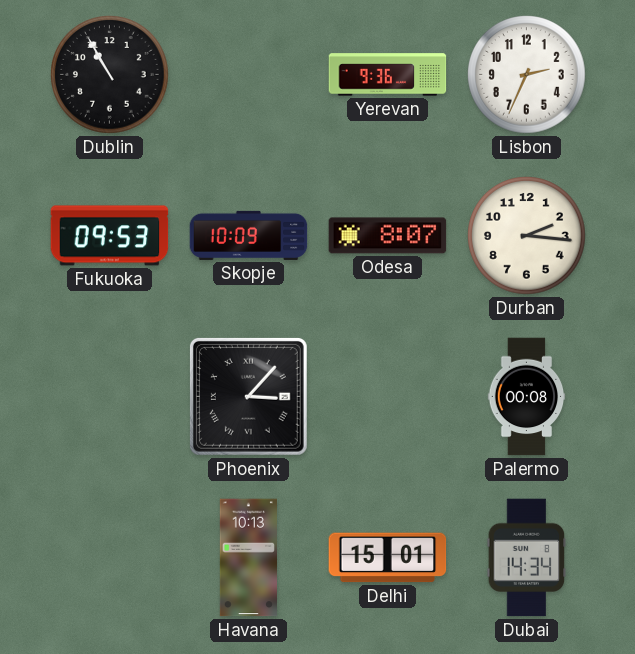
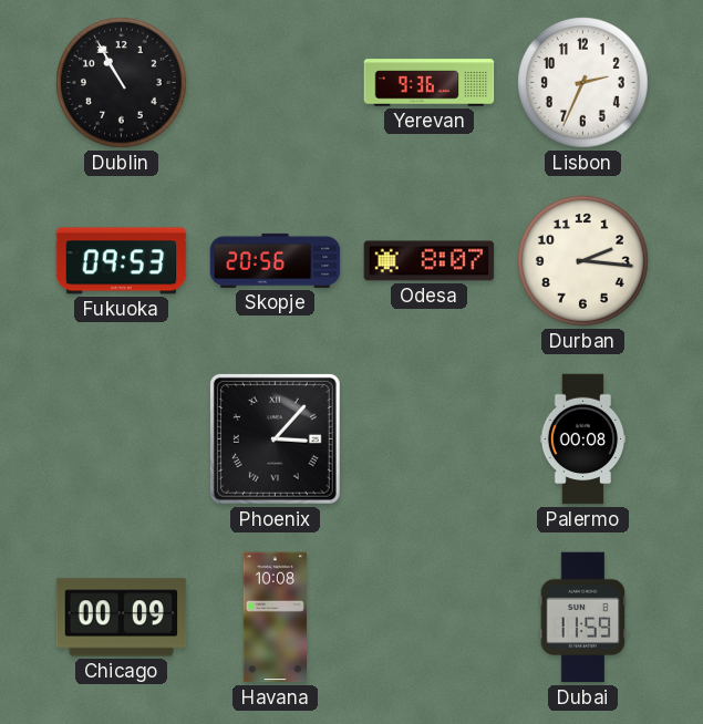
Skopje: 10:09 -> 20:56 (276, 260)
Chicago: none -> 00:09 (122, 618)
Havana: 10:13 -> 10:08 (275, 618)
Delhi: 15:01 -> none (388, 558)
Dubai: 14:34 -> 11:59 (583, 618)
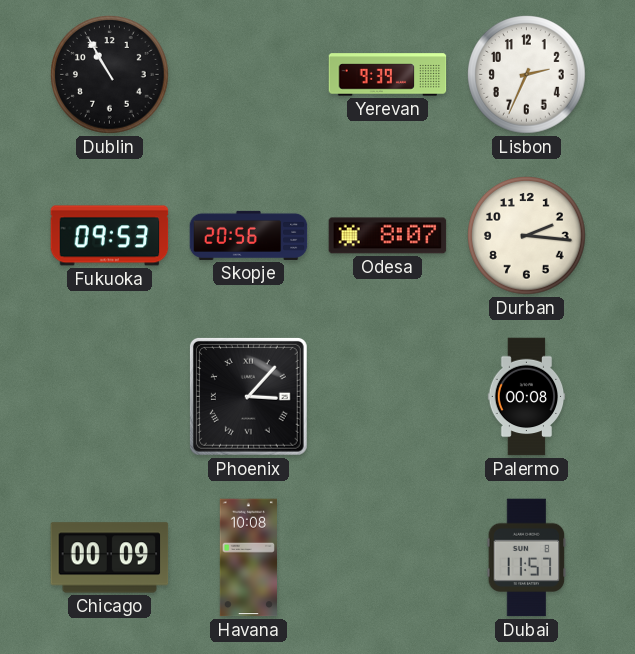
Yerevan: 9:36 -> 9:39 (388, 75)
Dubai: 11:59 -> 11:57 (527, 558)
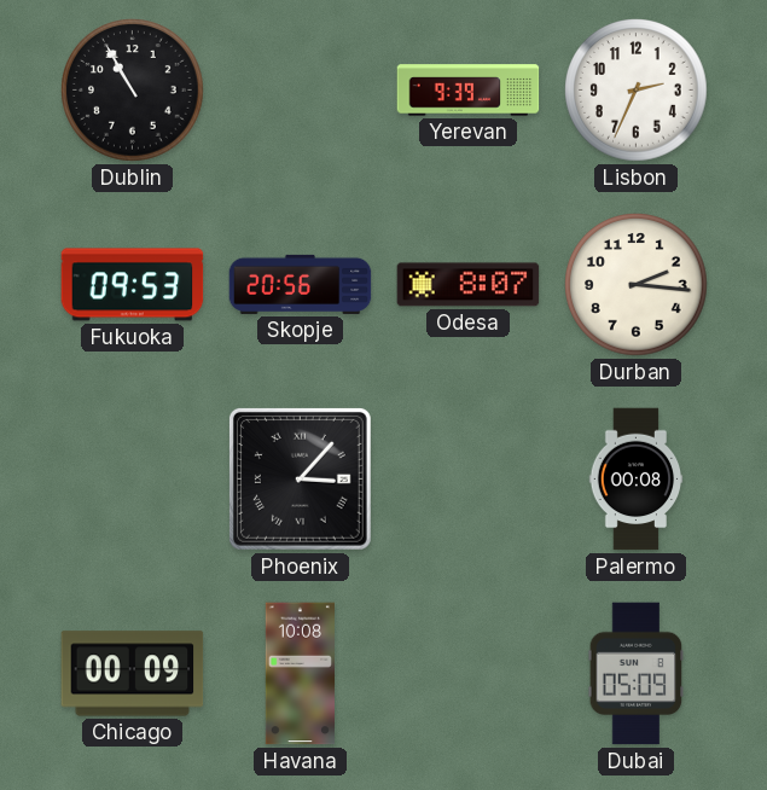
Dubai: 11:57 -> 05:09 (637, 674)
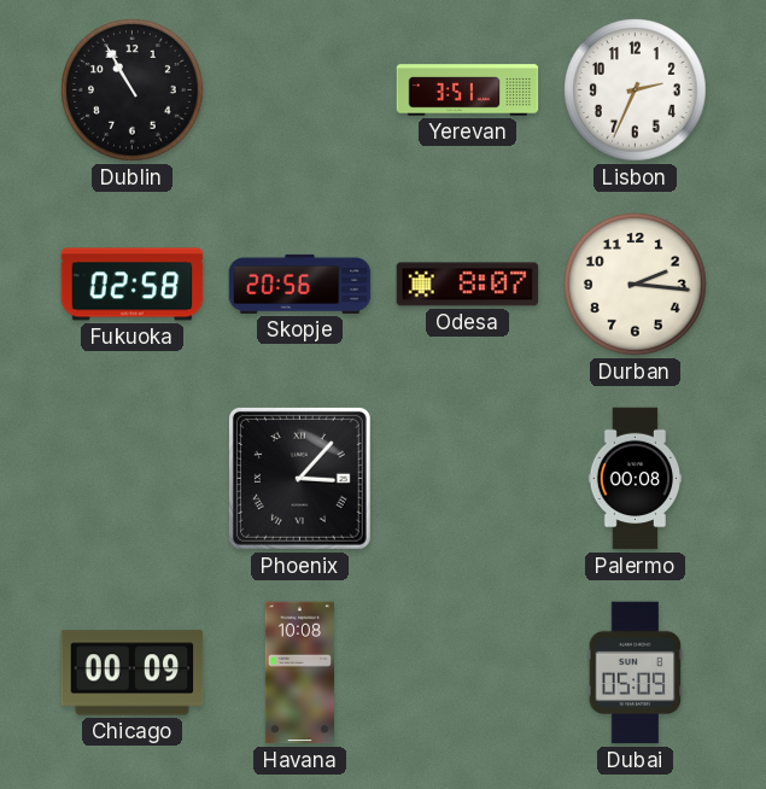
Yerevan: 9:39 -> 3:51 (468, 90)
Fukuoka: 09:53 -> 02:58 (133, 285)
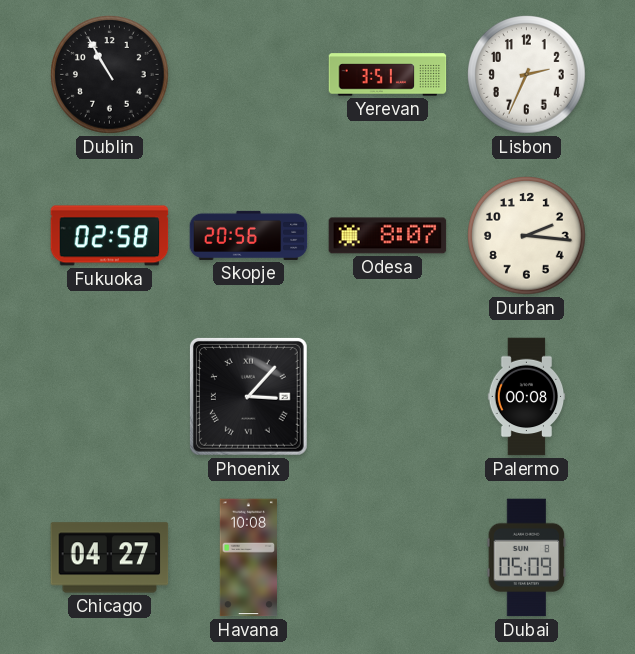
Chicago: 00:09 -> 04:27 (110, 558)
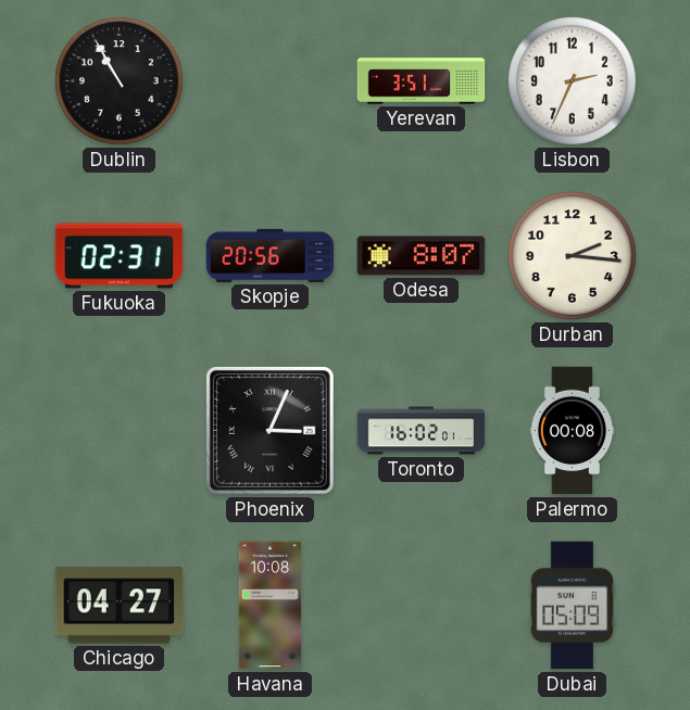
Fukuoka: 02:58 -> 02:31 (120, 256)
Phoenix: 3:07 -> 3:04 (269, 430)
Toronto: none -> 16:02 (422, 431)
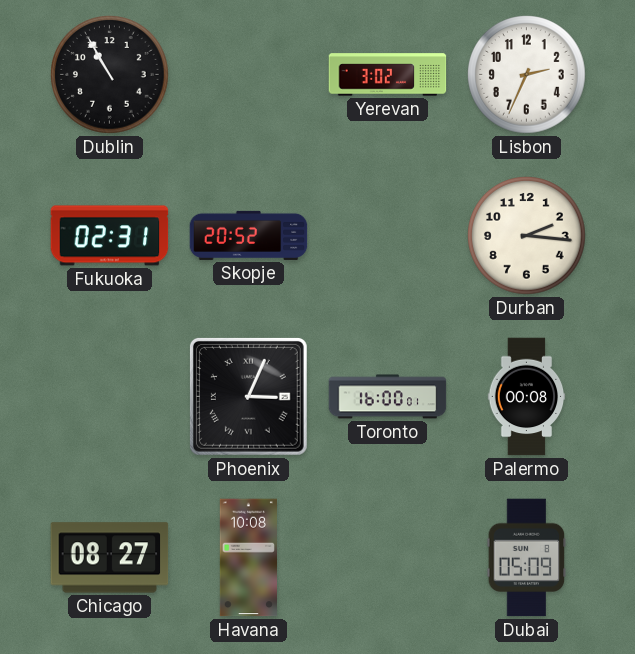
Yerevan: 3:51 -> 3:02 (388, 75)
Skopje: 20:56 -> 20:52 (249, 235)
Odesa: 8:07 -> none (422, 256)
Toronto: 16:02 -> 16:00 (388, 397)
Chicago: 04:27 -> 08:27 (110, 558)
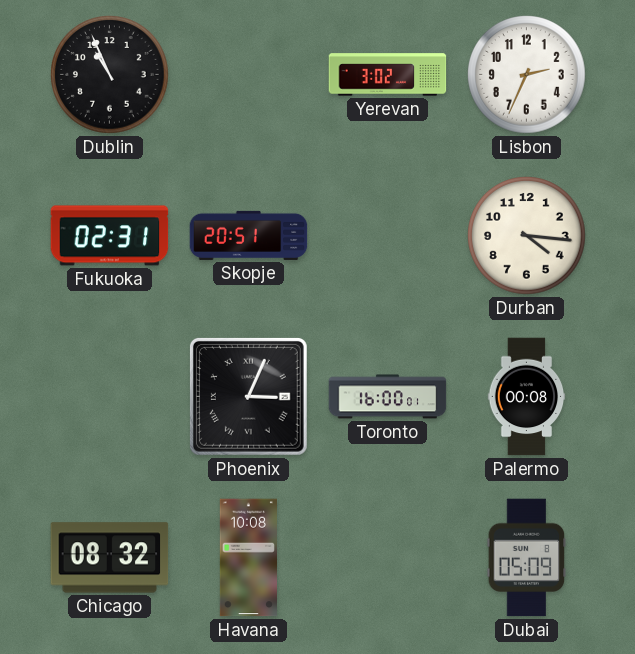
Dublin: 10:55 -> 10:56 (110, 75)
Skopje: 20:52 -> 20:51 (249, 235)
Durban: 2:16 -> 4:16 (527, 236)
Chicago: 08:27 -> 08:32 (110, 558)
